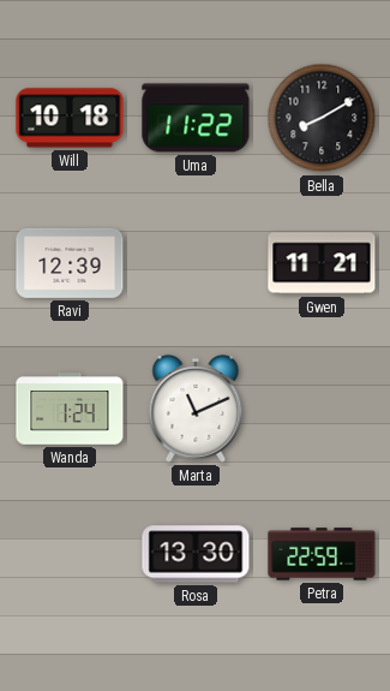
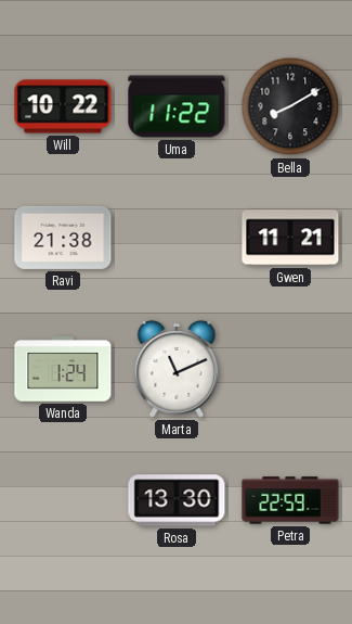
Will: 10:18 -> 10:22 (63, 106)
Ravi: 12:39 -> 21:38 (63, 238)
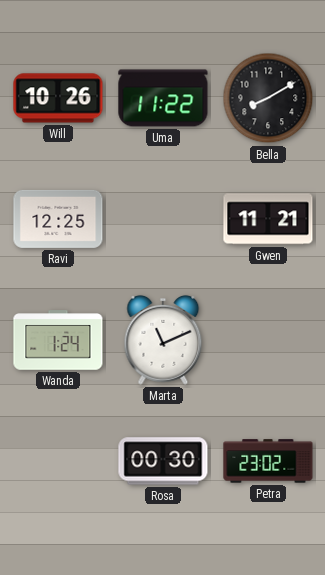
Will: 10:22 -> 10:26 (58, 98)
Ravi: 21:38 -> 12:25 (58, 219)
Rosa: 13:30 -> 00:30 (163, 461)
Petra: 22:59 -> 23:02 (268, 461)
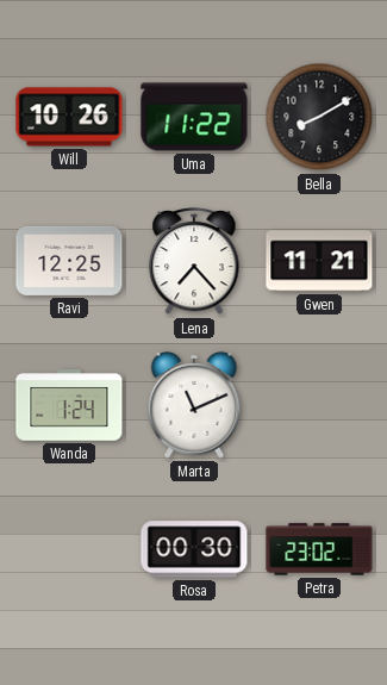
Lena: none -> 7:23 (194, 261)
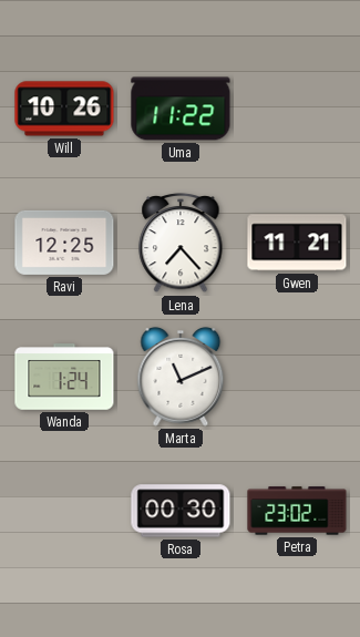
Bella: 8:10 -> none (319, 117)
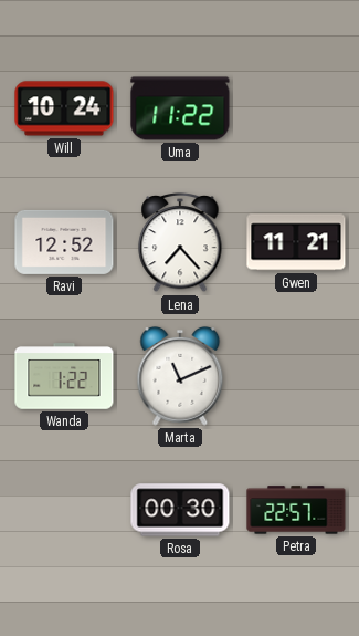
Will: 10:26 -> 10:24 (64, 108)
Ravi: 12:25 -> 12:52 (64, 242)
Wanda: 1:24 -> 1:22 (64, 376)
Petra: 23:02 -> 22:57 (296, 510)
